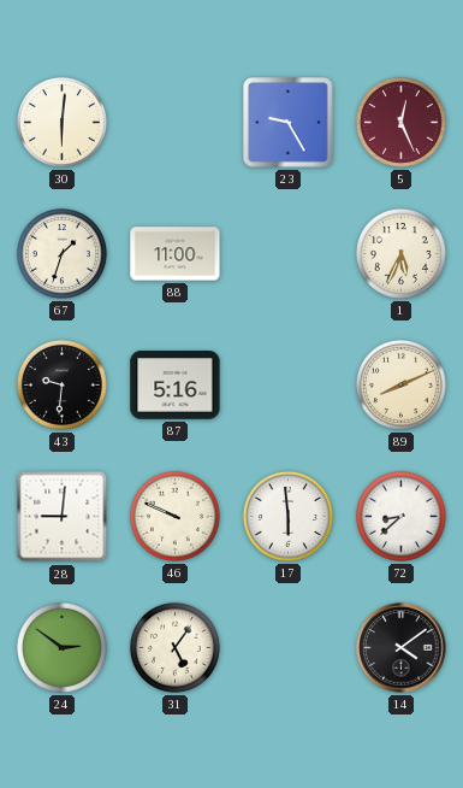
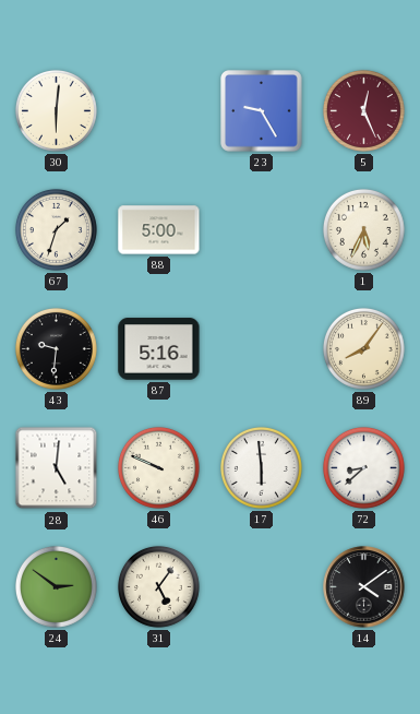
88: 11:00 -> 5:00 (159, 230)
89: 8:11 -> 8:06 (363, 348)
28: 9:01 -> 5:01 (57, 468)
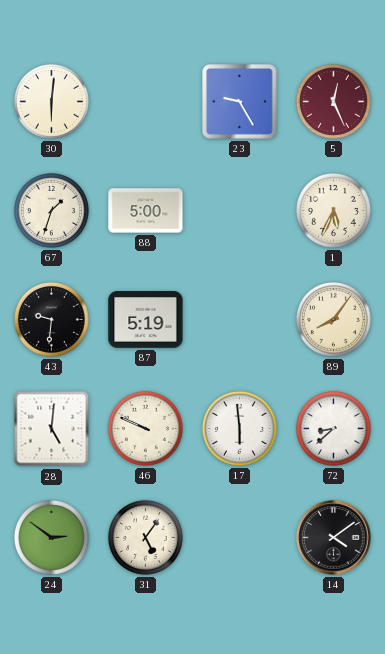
87: 5:16 -> 5:19 (146, 320)
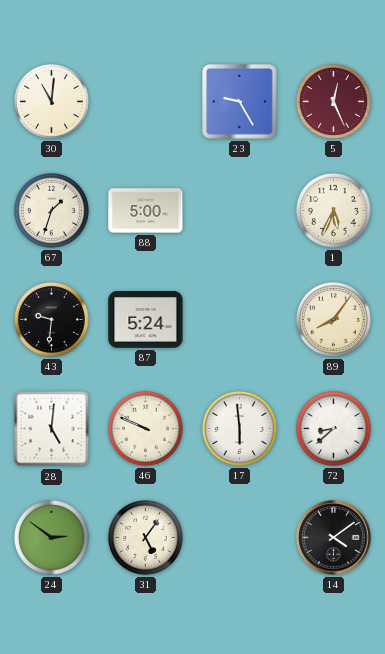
30: 6:01 -> 11:01 (51, 101)
87: 5:19 -> 5:24 (146, 320)
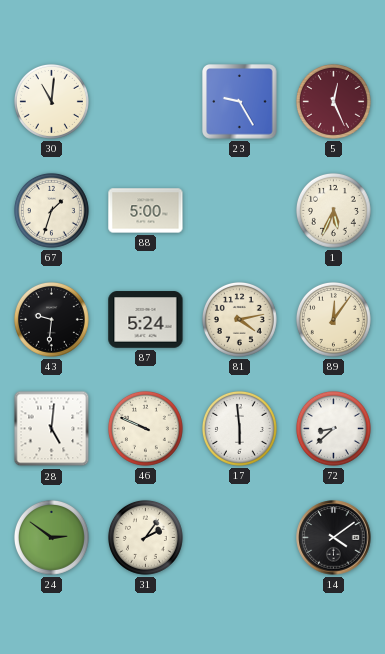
81: none -> 4:13 (239, 319)
89: 8:06 -> 12:06 (333, 319)
31: 5:06 -> 2:06 (145, 537)
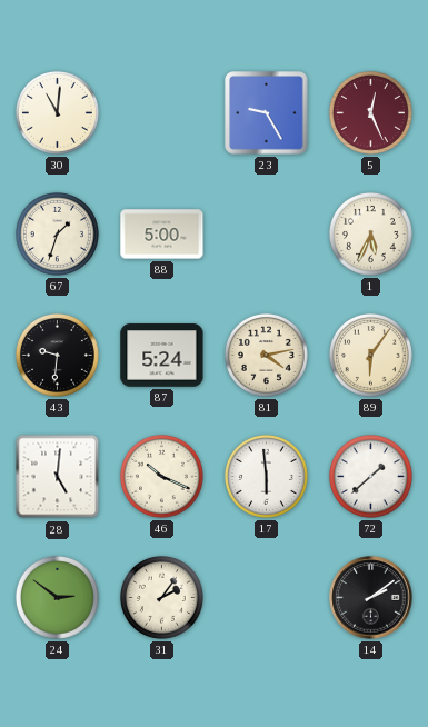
89: 12:06 -> 6:06 (370, 355)
46: 9:49 -> 10:19 (161, 476)
72: 8:38 -> 1:38 (370, 476)
14: 4:09 -> 2:09 (371, 598)
